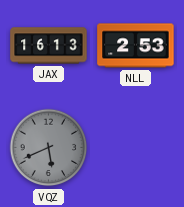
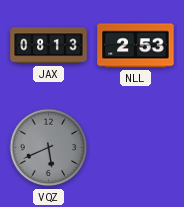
JAX: 16:13 -> 08:13 (49, 46)
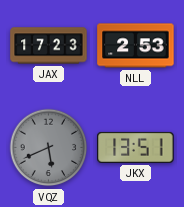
JAX: 08:13 -> 17:23 (49, 46)
JKX: none -> 13:51 (136, 147)
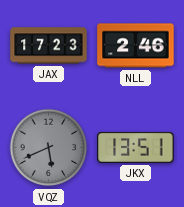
NLL: 2:53 -> 2:46 (136, 46)
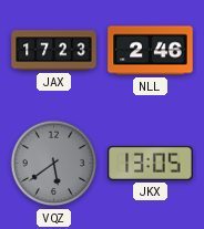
VQZ: 5:41 -> 5:39 (54, 164)
JKX: 13:51 -> 13:05 (151, 163)
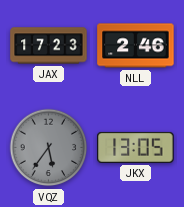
VQZ: 5:39 -> 5:36 (49, 148)
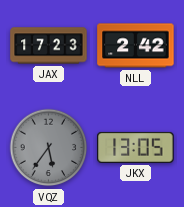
NLL: 2:46 -> 2:42 (136, 46)
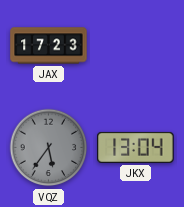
NLL: 2:42 -> none (136, 46)
JKX: 13:05 -> 13:04 (136, 147)
